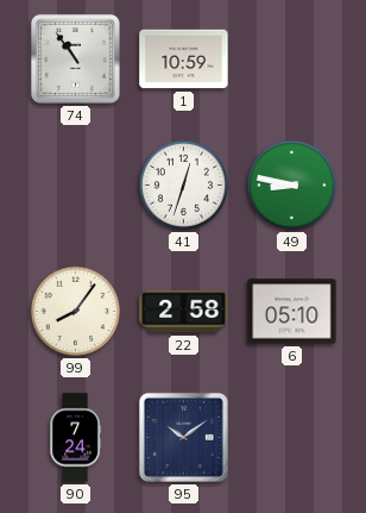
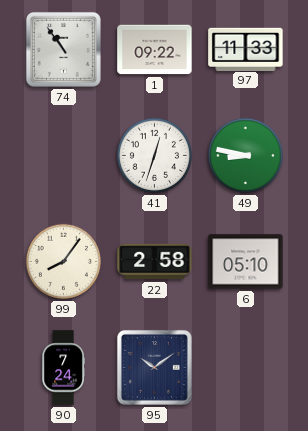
1: 10:59 -> 09:22 (155, 50)
97: none -> 11:33 (246, 49)
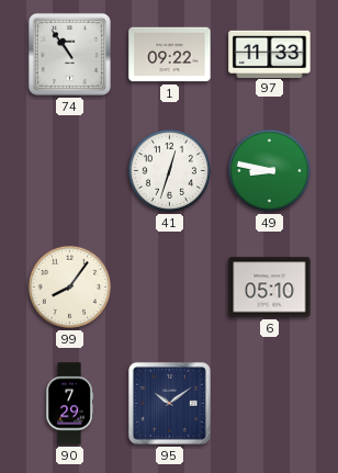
22: 2:58 -> none (155, 262)
90: 7:24 -> 7:29 (69, 404)
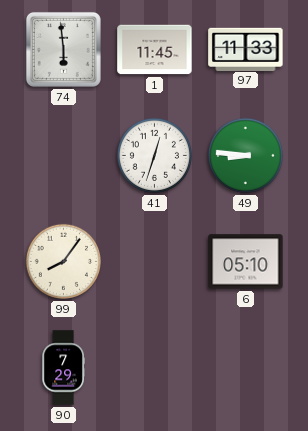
74: 10:54 -> 5:59 (63, 49)
1: 09:22 -> 11:45 (155, 50)
49: 8:47 -> 8:46 (245, 155)
95: 10:09 -> none (169, 403)
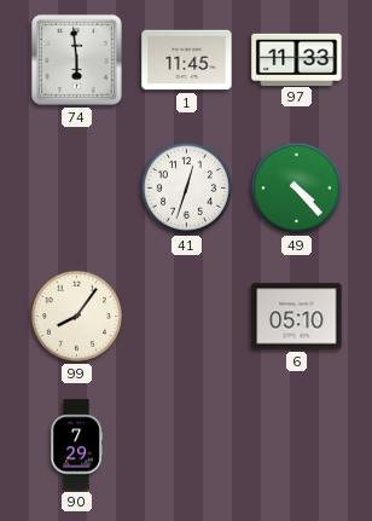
49: 8:46 -> 4:23 (296, 187)
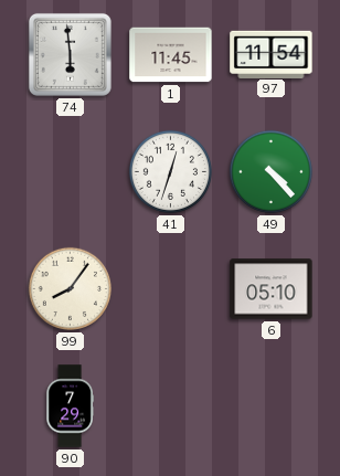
97: 11:33 -> 11:54 (272, 54)
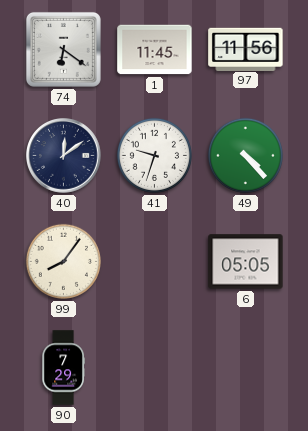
74: 5:59 -> 6:21 (63, 49)
97: 11:54 -> 11:56 (246, 49)
40: none -> 12:09 (64, 156)
41: 12:33 -> 9:33 (154, 155)
6: 05:10 -> 05:05 (246, 262)
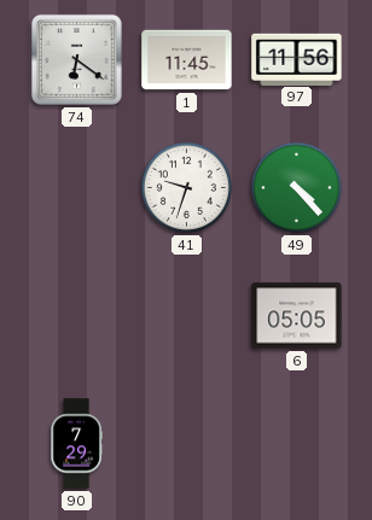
40: 12:09 -> none (64, 156)
99: 8:06 -> none (63, 261)
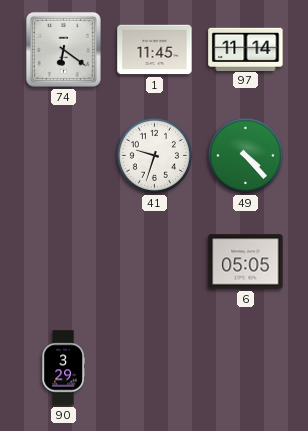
97: 11:56 -> 11:14 (246, 49)
90: 7:29 -> 3:29 (63, 368)
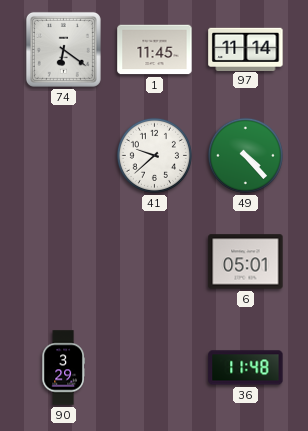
41: 9:33 -> 9:38 (154, 155)
6: 05:05 -> 05:01 (246, 262)
36: none -> 11:48 (246, 368)
